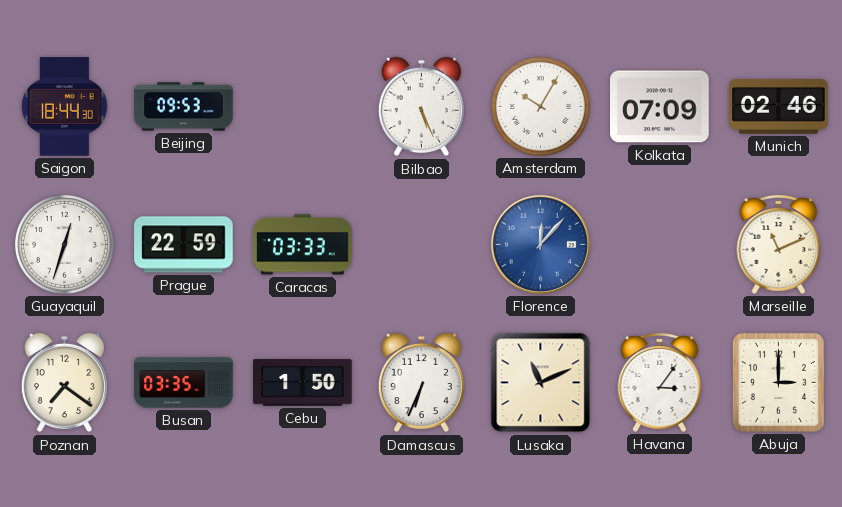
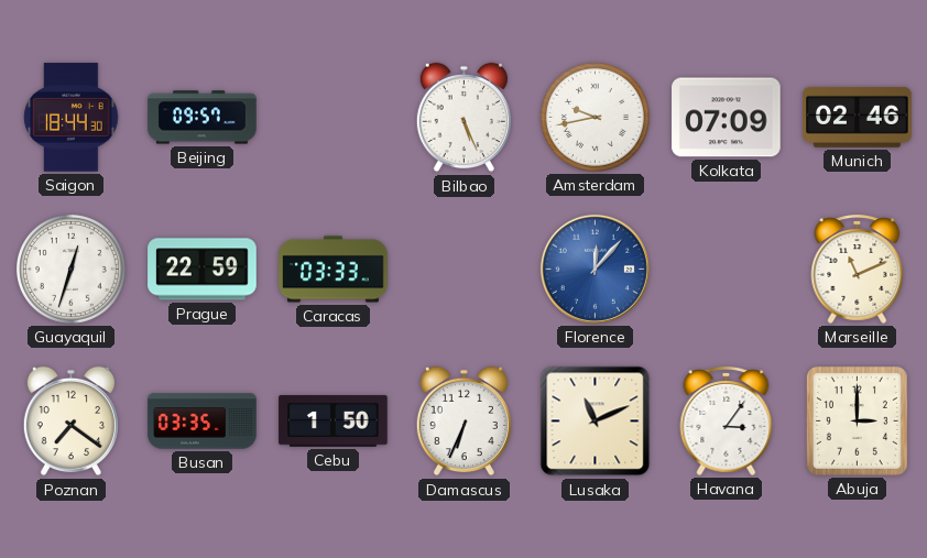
Beijing: 09:53 -> 09:57 (203, 118)
Amsterdam: 10:05 -> 9:43 (596, 118)
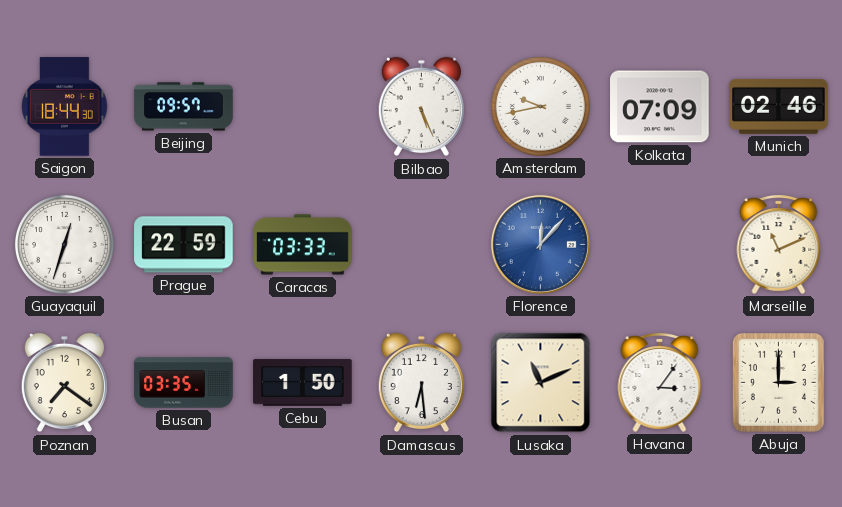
Damascus: 6:34 -> 6:29 (421, 383)
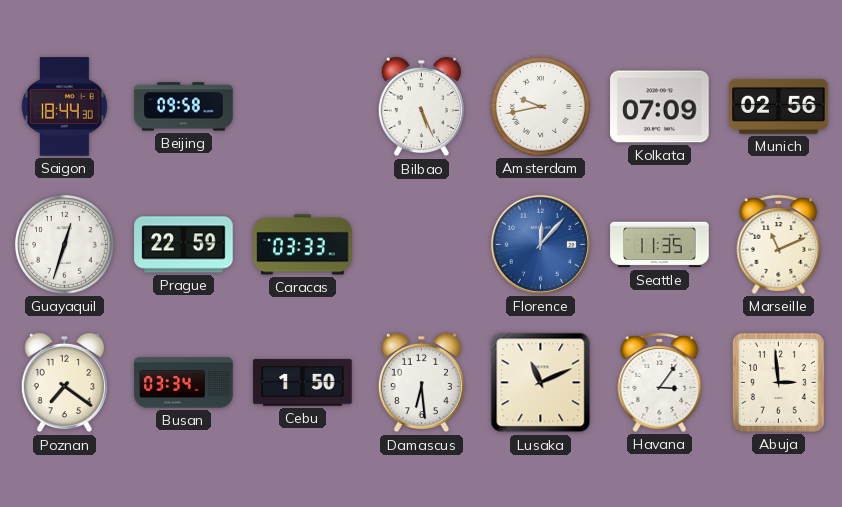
Beijing: 09:57 -> 09:58 (184, 107)
Munich: 02:46 -> 02:56 (779, 106)
Seattle: none -> 11:35 (660, 245)
Busan: 03:35 -> 03:34 (184, 383)
Abuja: 3:00 -> 2:59 (778, 382)
